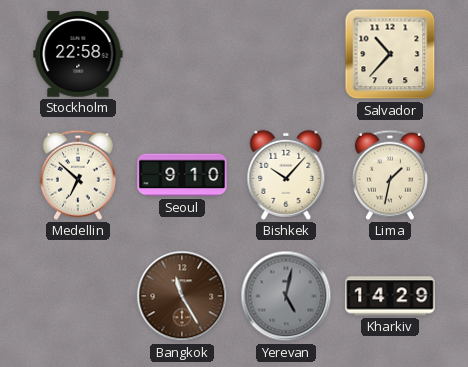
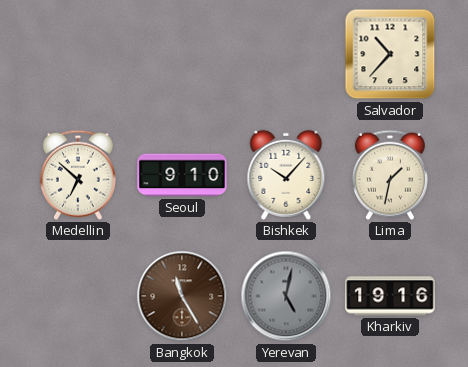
Stockholm: 22:58 -> none (78, 54)
Kharkiv: 14:29 -> 19:16 (390, 296)
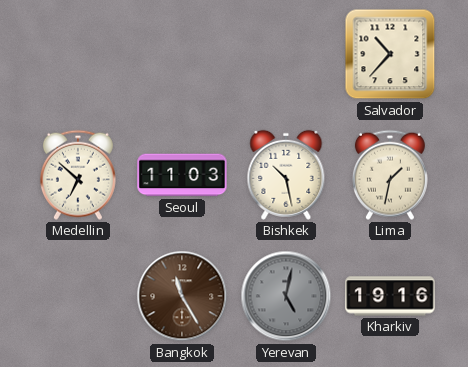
Seoul: 9:10 -> 11:03 (182, 175)
Bishkek: 10:07 -> 10:28 (286, 175)
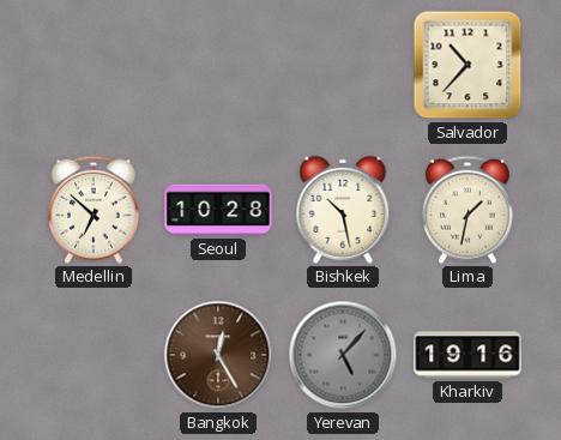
Seoul: 11:03 -> 10:28 (218, 210)
Bangkok: 11:25 -> 12:25 (218, 355)
Yerevan: 5:02 -> 5:07 (343, 355)
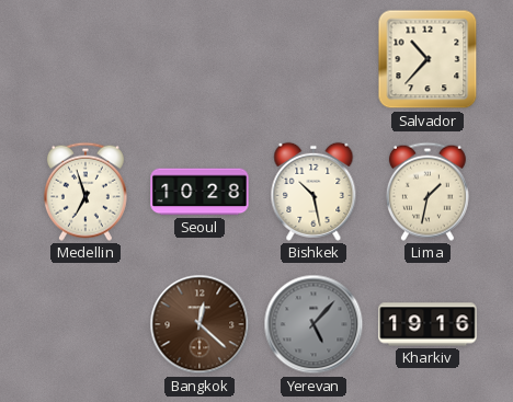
Medellin: 6:52 -> 6:57 (86, 192)
Bangkok: 12:25 -> 12:22 (200, 324)
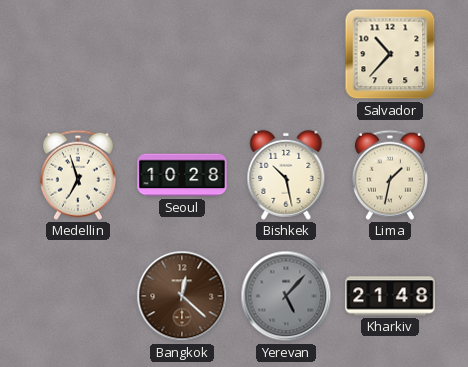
Kharkiv: 19:16 -> 21:48 (390, 296)
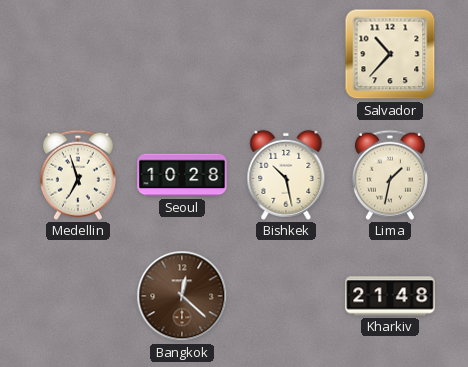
Yerevan: 5:07 -> none (286, 296)
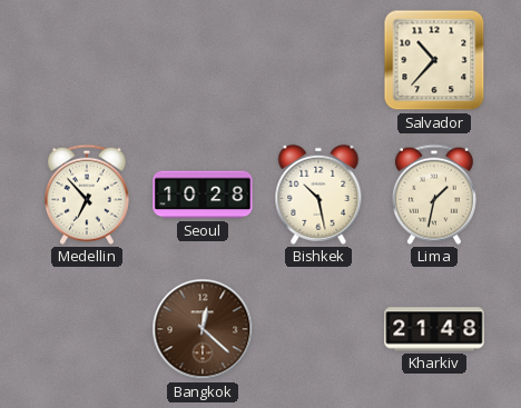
Medellin: 6:57 -> 6:53 (87, 195)
